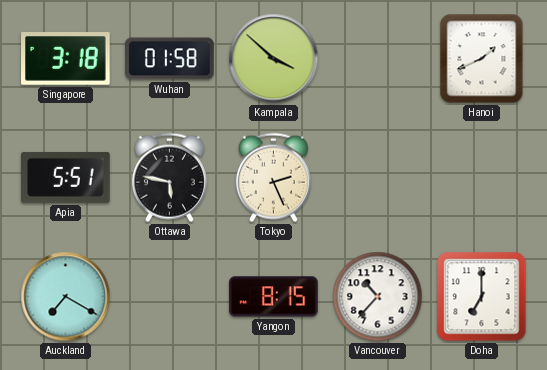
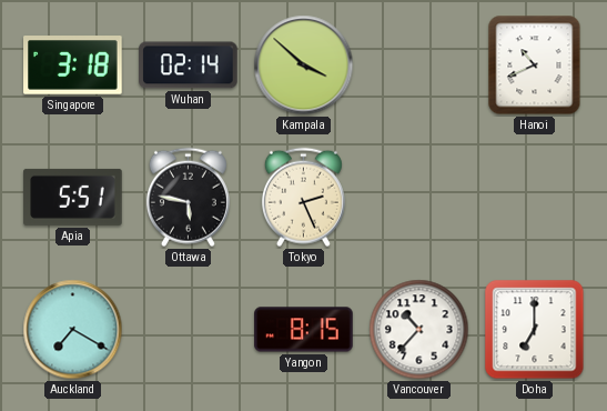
Wuhan: 01:58 -> 02:14 (189, 66)
Hanoi: 1:41 -> 10:41 (535, 66)
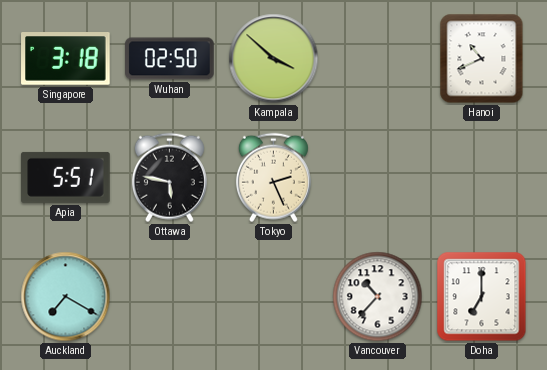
Wuhan: 02:14 -> 02:50 (170, 59)
Yangon: 8:15 -> none (304, 330)
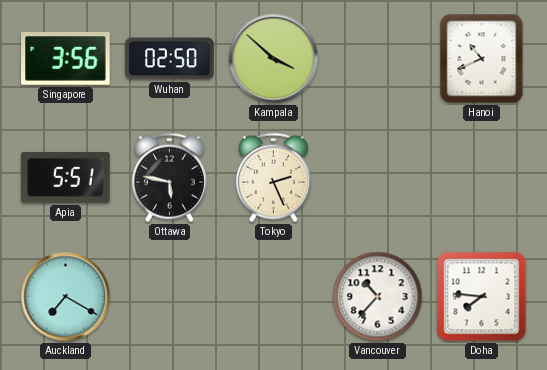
Singapore: 3:18 -> 3:56 (66, 59)
Doha: 7:00 -> 7:46 (482, 297)
